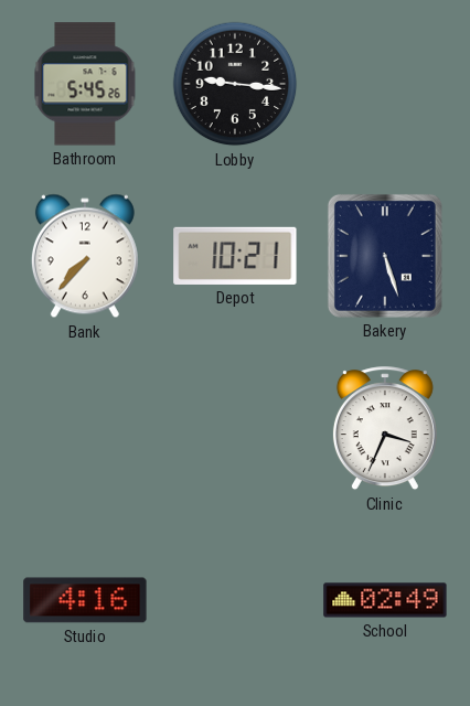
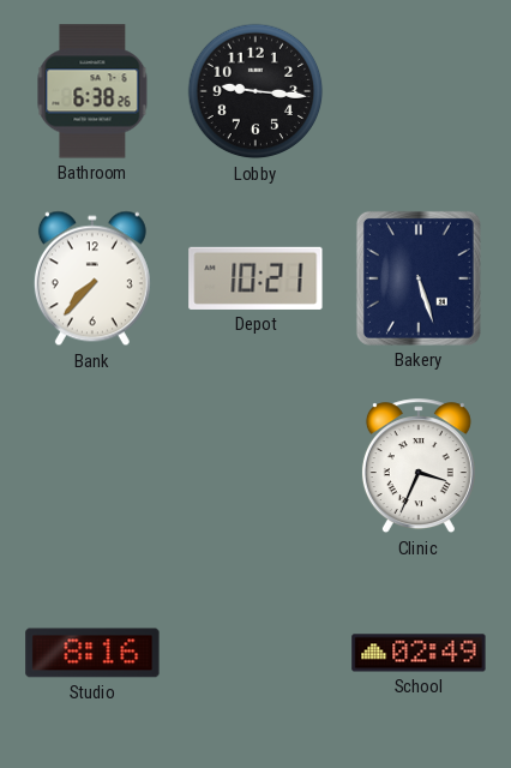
Bathroom: 5:45 -> 6:38 (92, 91)
Studio: 4:16 -> 8:16 (92, 653)
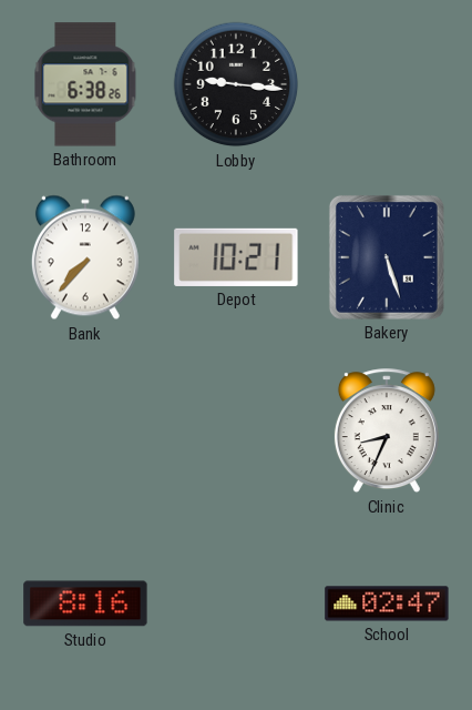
Clinic: 3:34 -> 8:34 (387, 432)
School: 02:49 -> 02:47 (387, 603)
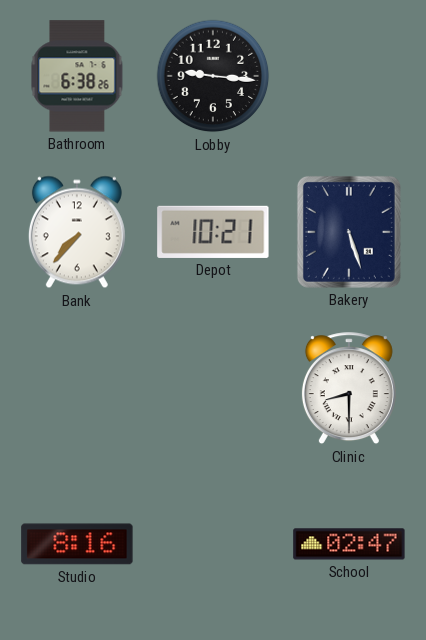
Clinic: 8:34 -> 8:30 (349, 389)
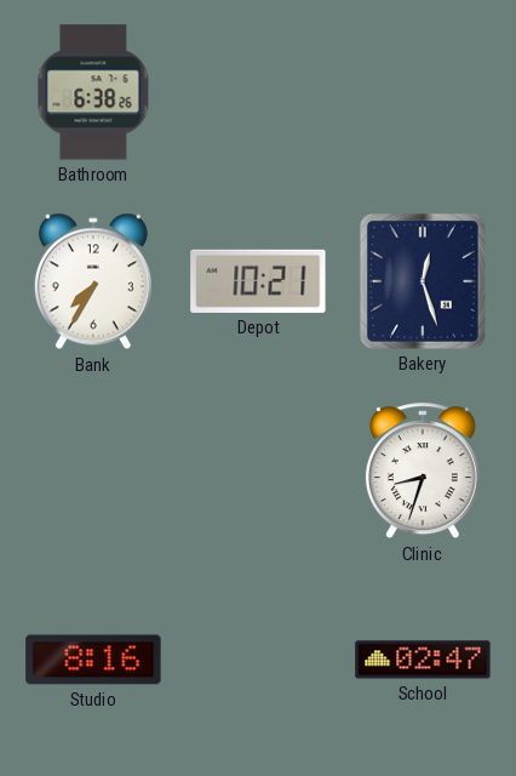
Lobby: 9:16 -> none (213, 76)
Bank: 7:37 -> 7:35 (93, 281)
Bakery: 5:27 -> 12:27 (423, 281)
Clinic: 8:30 -> 8:33 (423, 472)
